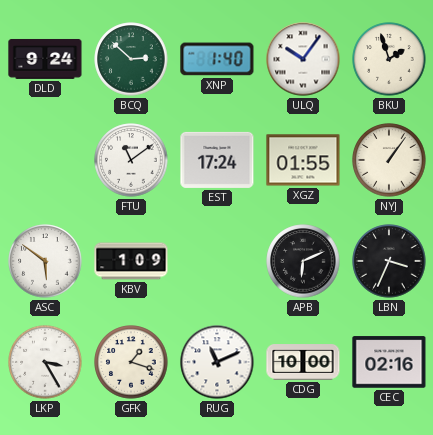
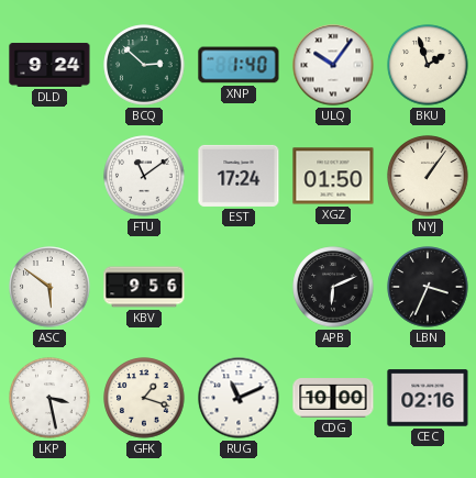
XGZ: 01:55 -> 01:50 (333, 176)
KBV: 1:09 -> 9:56 (144, 287)
LKP: 3:25 -> 3:28 (49, 398)
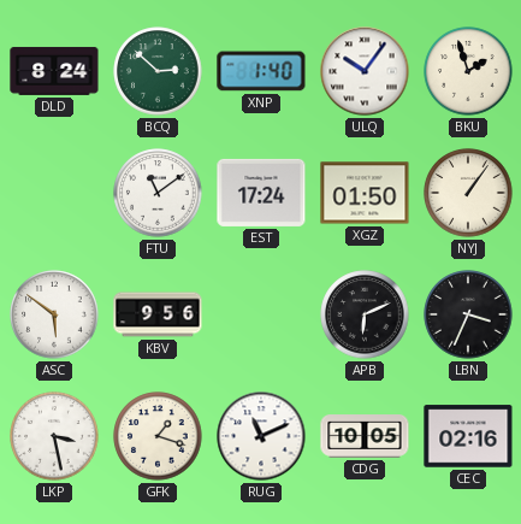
DLD: 9:24 -> 8:24 (54, 71)
CDG: 10:00 -> 10:05 (365, 436)
